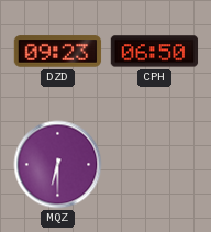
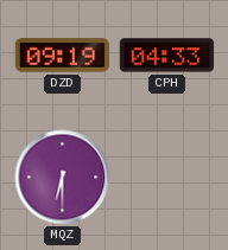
DZD: 09:23 -> 09:19 (63, 56)
CPH: 06:50 -> 04:33 (167, 56)
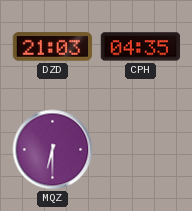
DZD: 09:19 -> 21:03 (53, 47)
CPH: 04:33 -> 04:35 (141, 47)
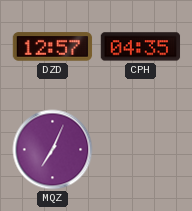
DZD: 21:03 -> 12:57 (53, 47)
MQZ: 6:30 -> 7:04 (53, 150)
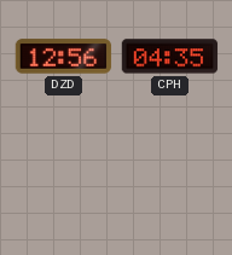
DZD: 12:57 -> 12:56 (64, 57)
MQZ: 7:04 -> none (53, 150)
